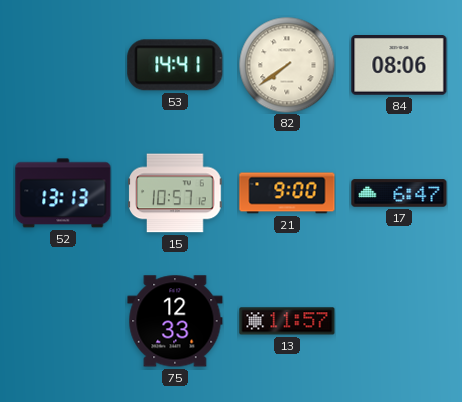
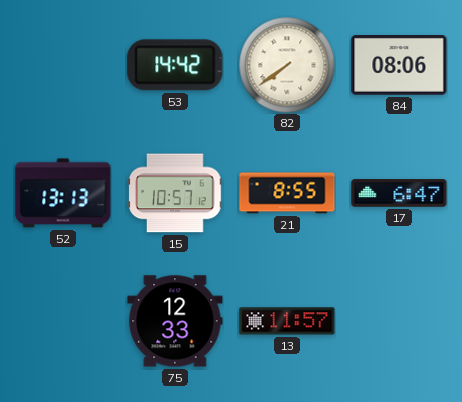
53: 14:41 -> 14:42 (175, 65)
21: 9:00 -> 8:55 (287, 193)
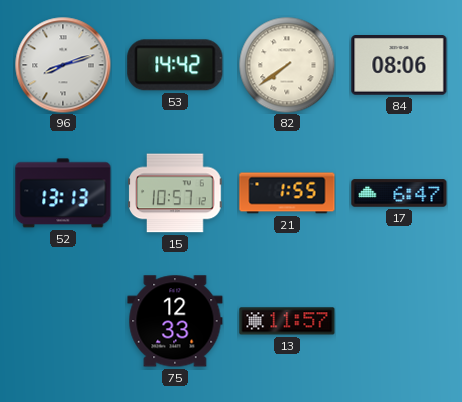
96: none -> 8:12 (63, 65)
21: 8:55 -> 1:55 (287, 193)
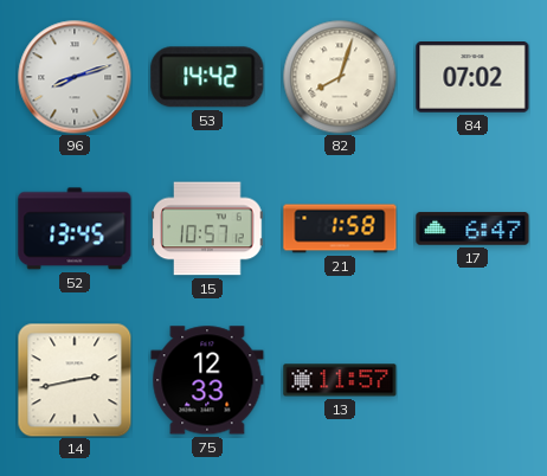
82: 7:39 -> 8:03 (340, 77)
84: 08:06 -> 07:02 (472, 78)
52: 13:13 -> 13:45 (75, 229)
21: 1:55 -> 1:58 (340, 229)
14: none -> 2:43 (75, 380)
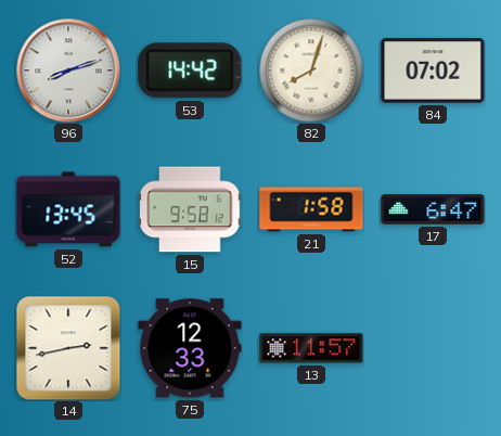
15: 10:57 -> 9:58 (190, 209)
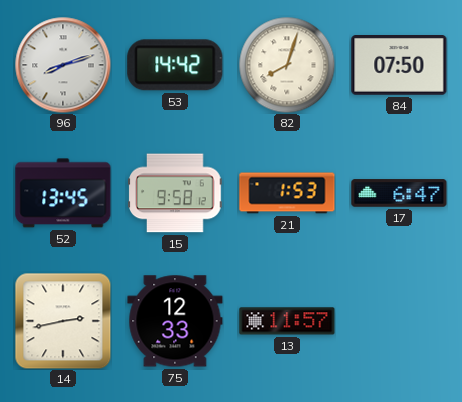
84: 07:02 -> 07:50 (399, 66)
21: 1:58 -> 1:53 (287, 193)
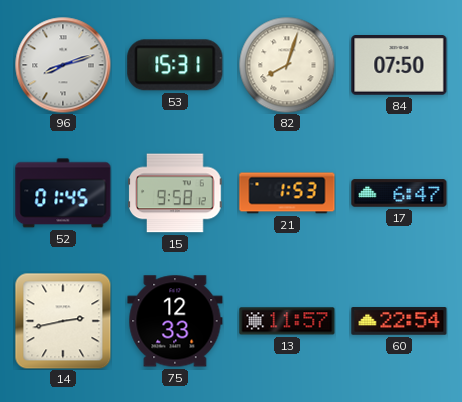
53: 14:42 -> 15:31 (175, 65)
52: 13:45 -> 01:45 (63, 193)
60: none -> 22:54 (399, 321)
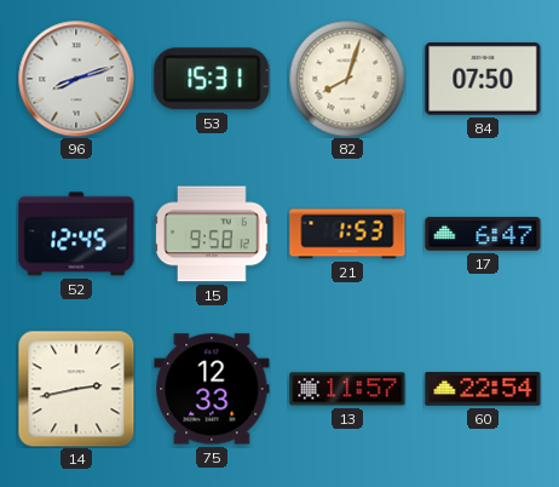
52: 01:45 -> 12:45 (76, 234)
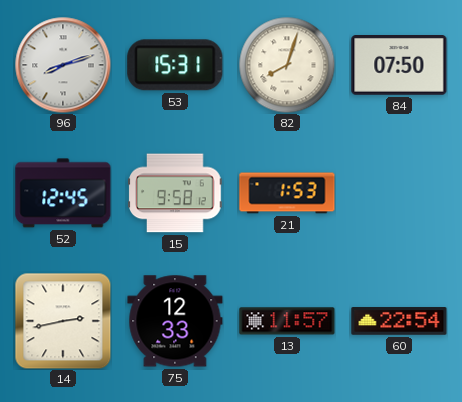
17: 6:47 -> none (483, 234)
